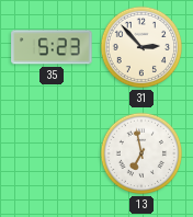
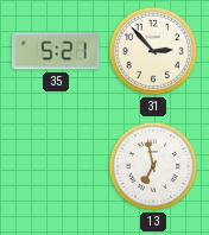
35: 5:23 -> 5:21 (56, 51)
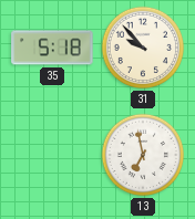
35: 5:21 -> 5:18 (52, 48)
31: 2:53 -> 9:53 (143, 48)
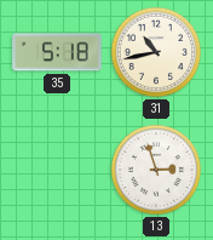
31: 9:53 -> 10:43 (156, 52)
13: 6:58 -> 2:57 (156, 170)
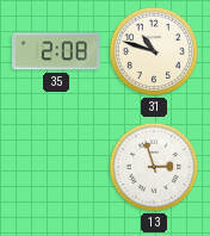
35: 5:18 -> 2:08 (56, 51)
31: 10:43 -> 10:48 (154, 51)
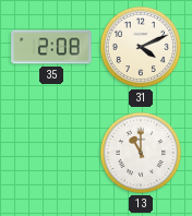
31: 10:48 -> 4:11 (141, 47)
13: 2:57 -> 11:00 (141, 153)
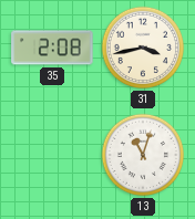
31: 4:11 -> 3:43 (143, 48)
13: 11:00 -> 11:03 (143, 155)
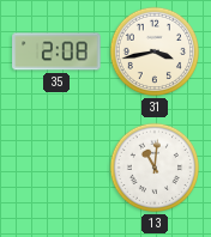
13: 11:03 -> 11:01 (155, 168)
